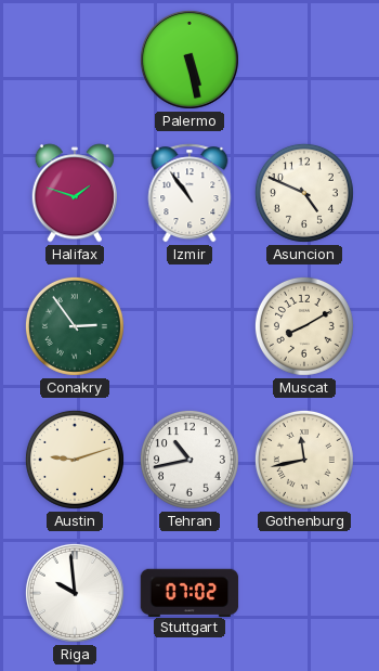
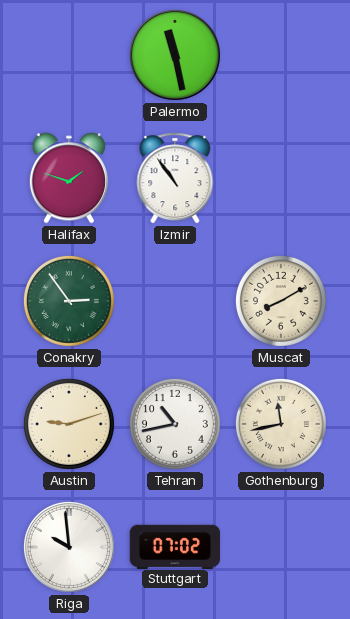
Palermo: 5:28 -> 11:28 (175, 55)
Asuncion: 4:49 -> none (304, 193)
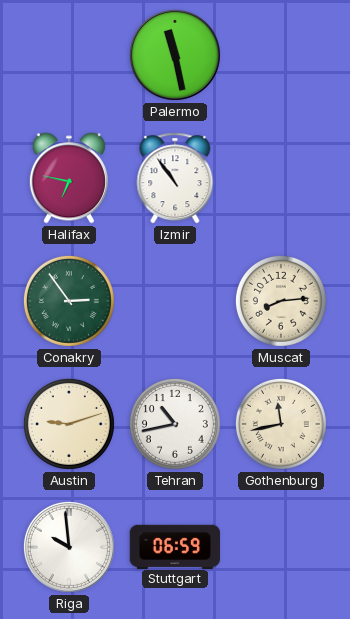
Halifax: 1:48 -> 6:47 (69, 178)
Muscat: 8:10 -> 8:14 (281, 301)
Stuttgart: 07:02 -> 06:59 (175, 546)
